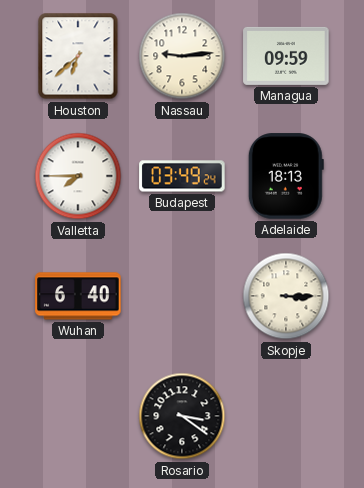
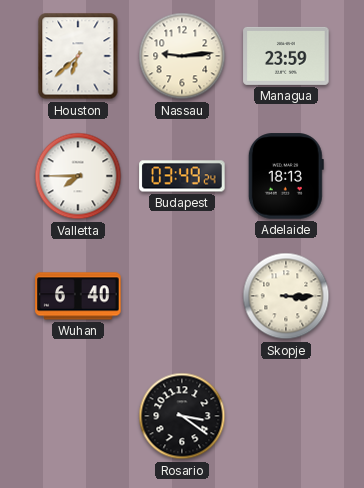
Managua: 09:59 -> 23:59 (286, 56)
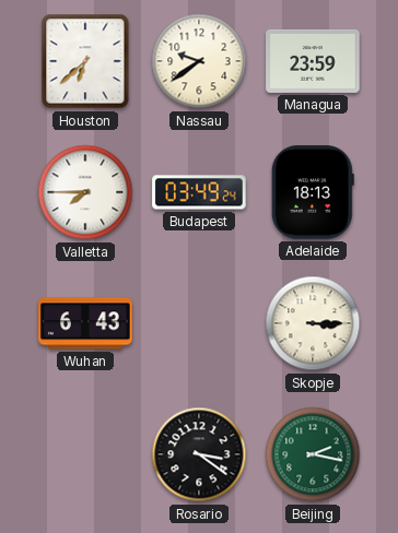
Nassau: 9:14 -> 9:39 (199, 61)
Wuhan: 6:40 -> 6:43 (85, 323)
Beijing: none -> 2:17 (313, 454)
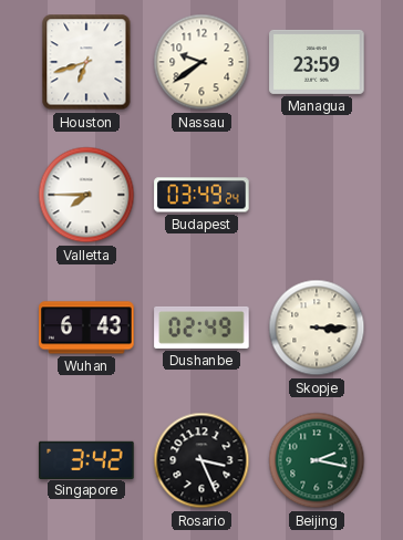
Houston: 6:38 -> 6:42 (86, 62)
Adelaide: 18:13 -> none (313, 192)
Dushanbe: none -> 02:49 (201, 328)
Singapore: none -> 3:42 (86, 459)
Rosario: 3:21 -> 3:26 (201, 460)
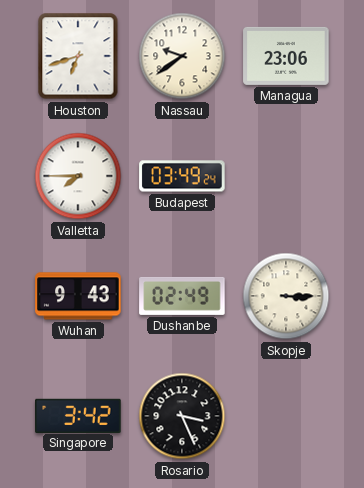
Managua: 23:59 -> 23:06 (286, 56)
Wuhan: 6:43 -> 9:43 (78, 296)
Beijing: 2:17 -> none (317, 460)
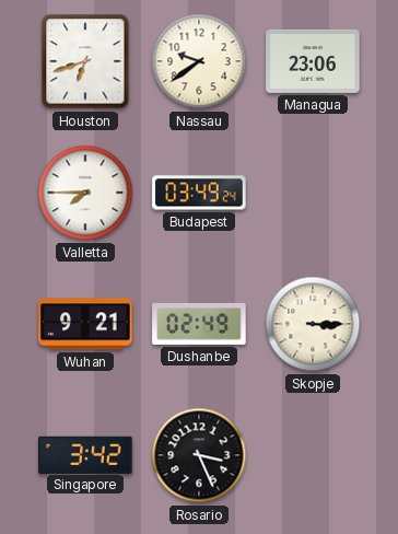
Wuhan: 9:43 -> 9:21 (85, 324)
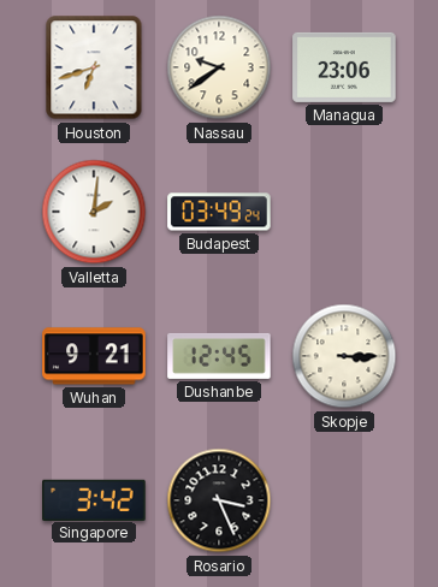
Valletta: 7:45 -> 2:01 (94, 212)
Dushanbe: 02:49 -> 12:45 (219, 356)
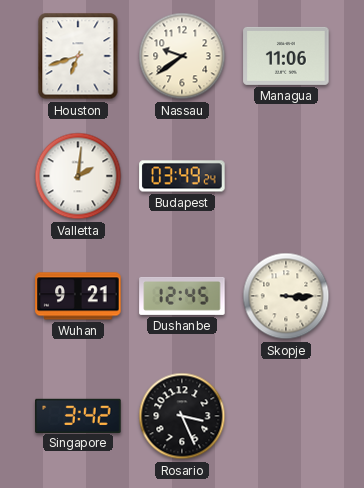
Managua: 23:06 -> 11:06 (286, 56)
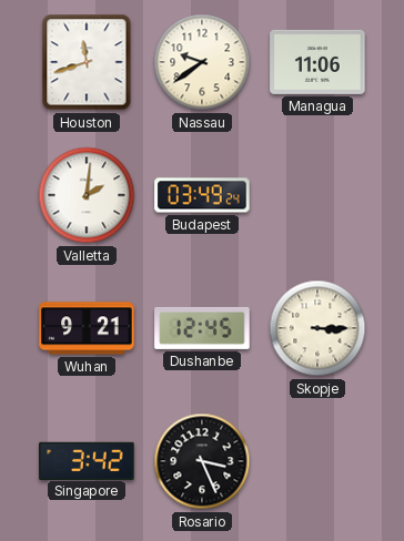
Houston: 6:42 -> 11:42 (87, 62)
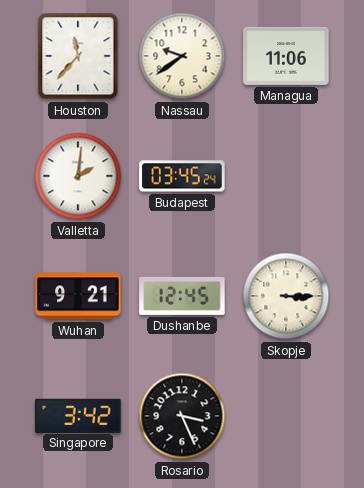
Houston: 11:42 -> 11:37 (78, 56)
Budapest: 03:49 -> 03:45 (182, 176)
